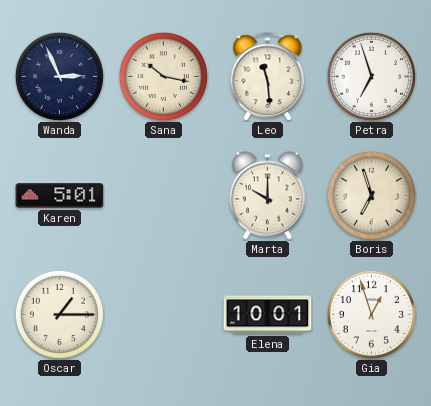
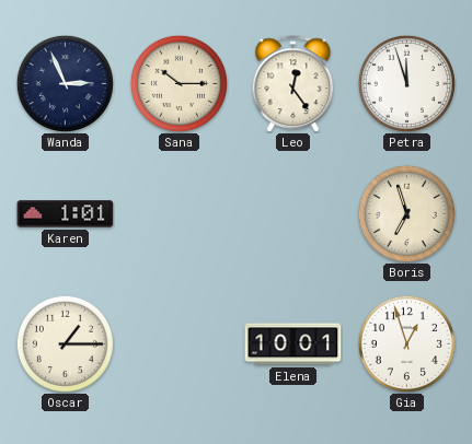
Sana: 10:17 -> 10:15 (179, 83)
Leo: 11:29 -> 12:24 (293, 84)
Petra: 6:57 -> 11:57 (406, 83)
Karen: 5:01 -> 1:01 (66, 214)
Marta: 10:00 -> none (267, 196)
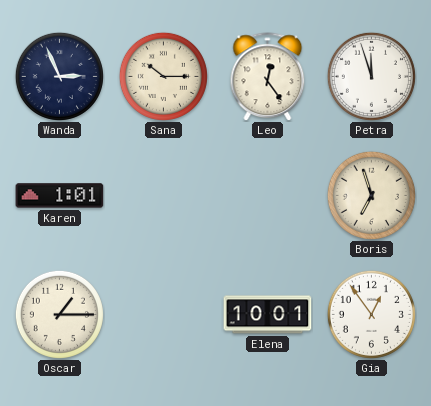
Gia: 12:57 -> 12:54 (371, 314)
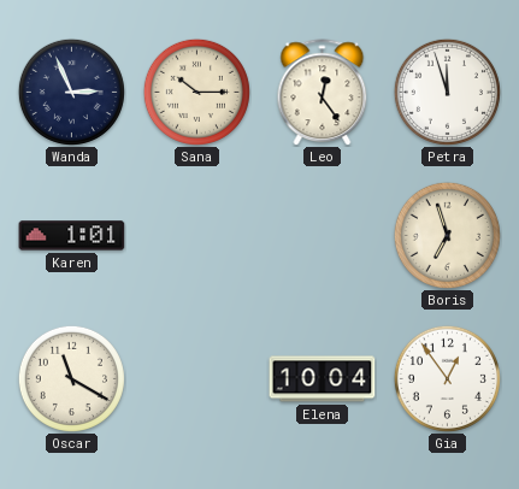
Oscar: 1:15 -> 11:20 (71, 378)
Elena: 10:01 -> 10:04 (323, 379)
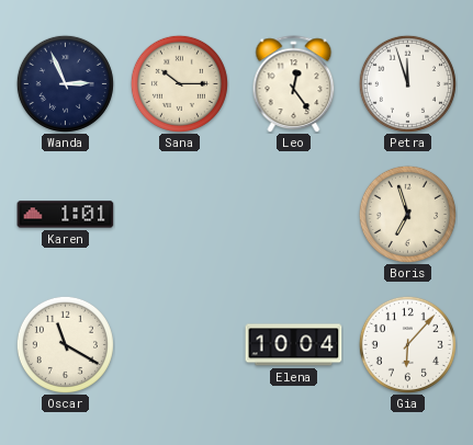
Gia: 12:54 -> 6:07 (407, 344)
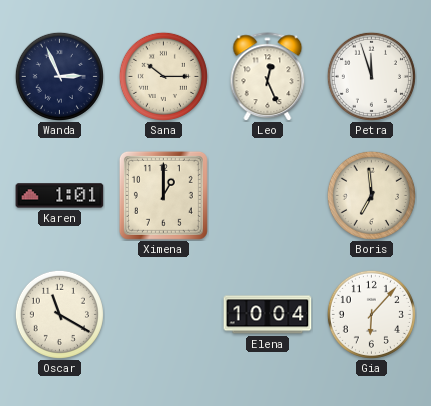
Leo: 12:24 -> 12:26 (268, 77)
Ximena: none -> 1:00 (163, 195)
Boris: 6:57 -> 6:59 (371, 195)
